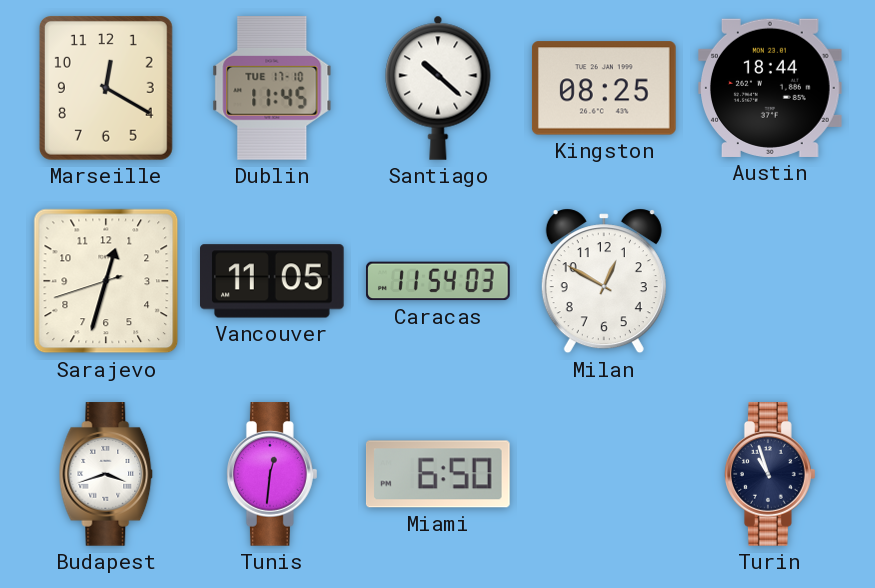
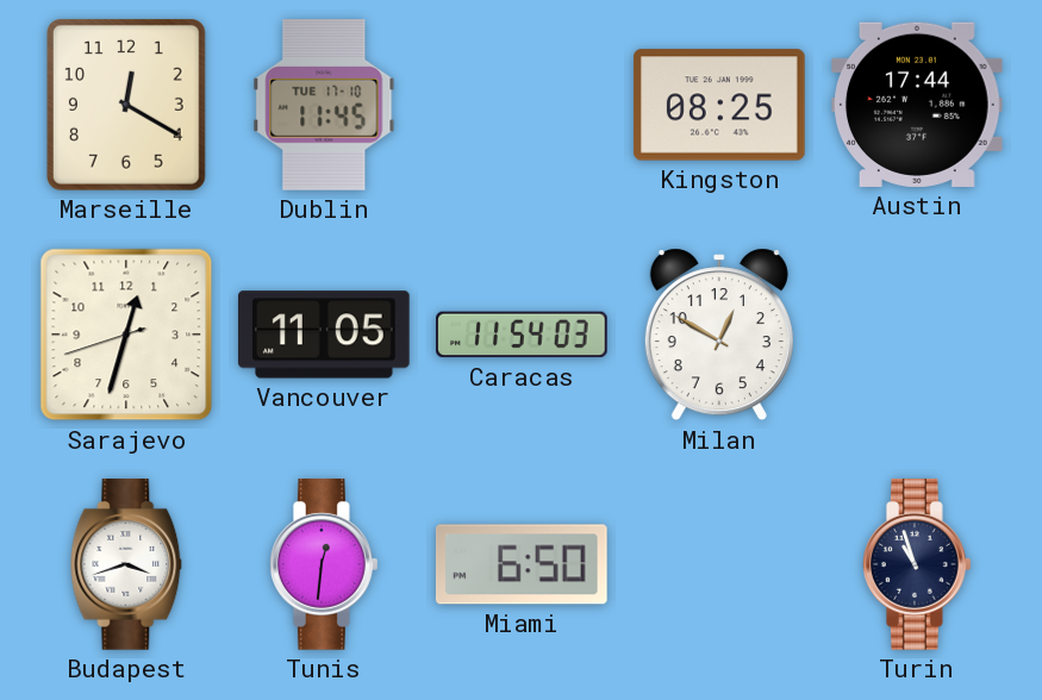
Santiago: 10:22 -> none (438, 88)
Austin: 18:44 -> 17:44 (918, 105)
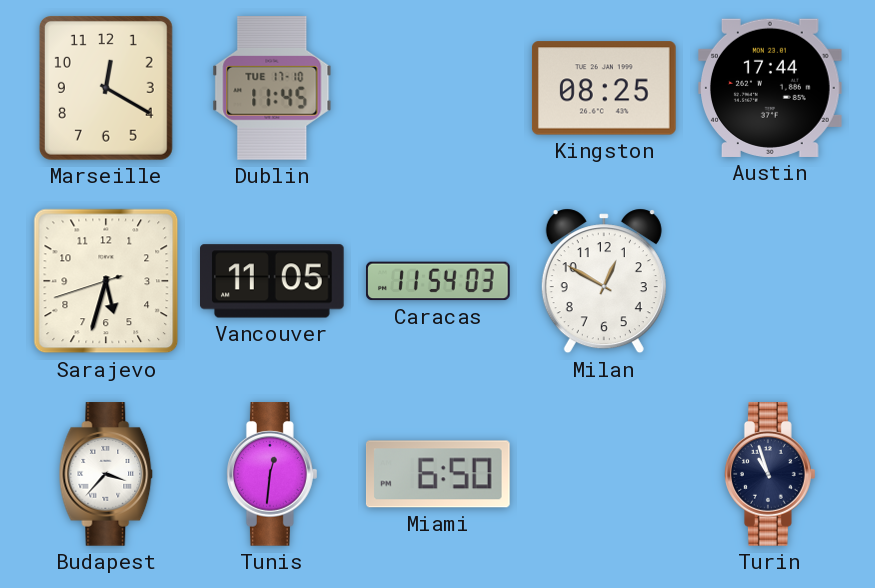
Sarajevo: 12:32 -> 5:32 (106, 281)
Budapest: 3:42 -> 3:37 (106, 474)
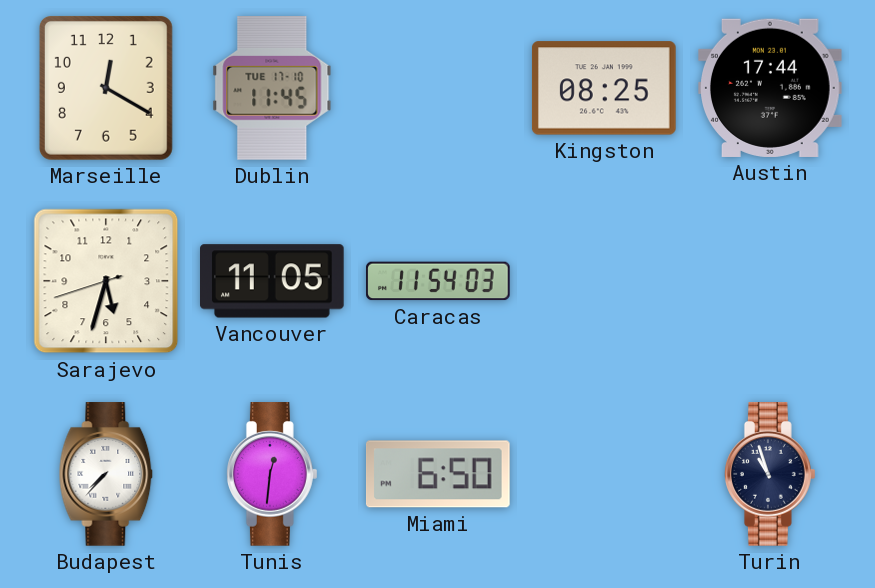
Milan: 12:50 -> none (604, 281)
Budapest: 3:37 -> 7:37 (106, 474)
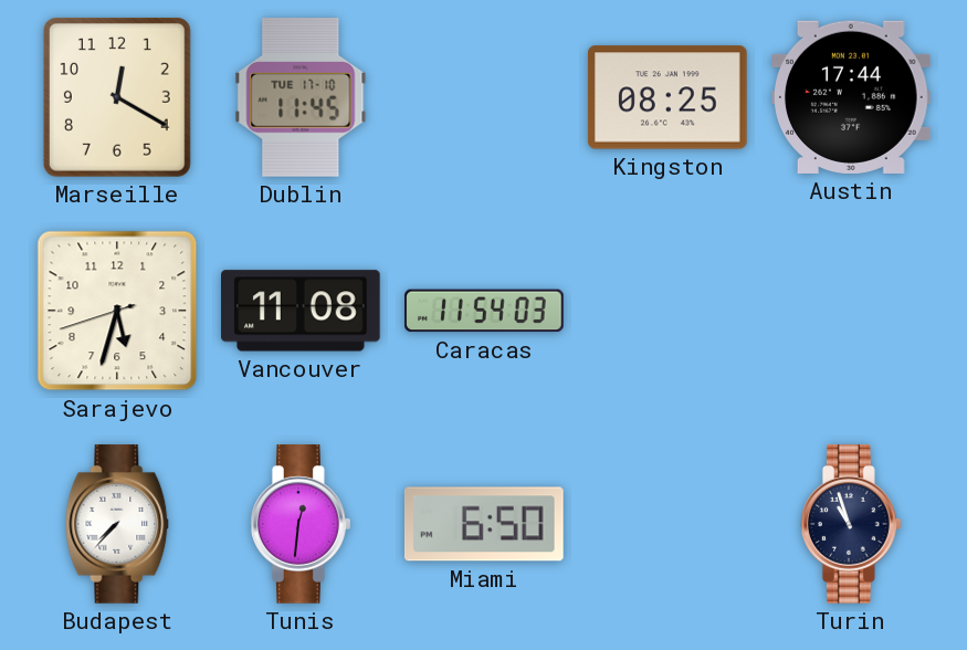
Vancouver: 11:05 -> 11:08 (302, 311)
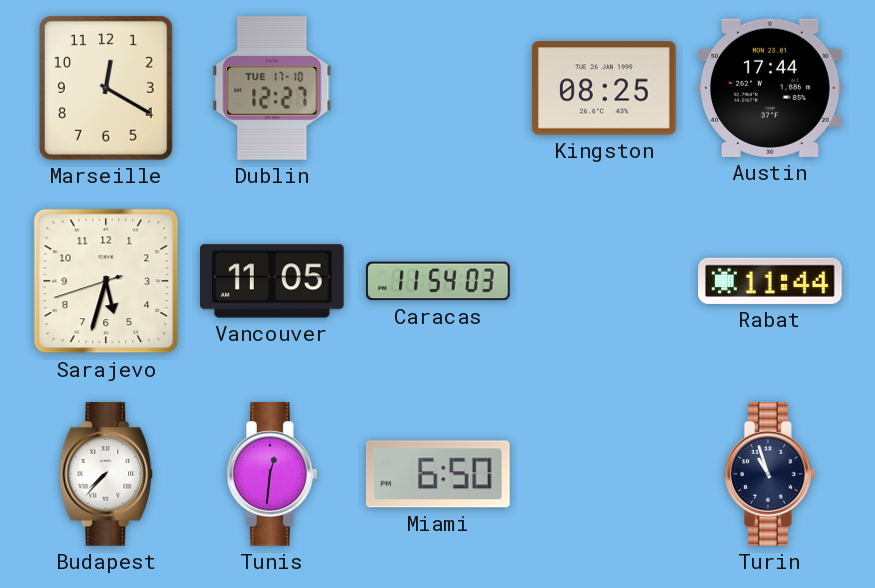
Dublin: 11:45 -> 12:27 (272, 89)
Vancouver: 11:08 -> 11:05 (273, 281)
Rabat: none -> 11:44 (770, 281)
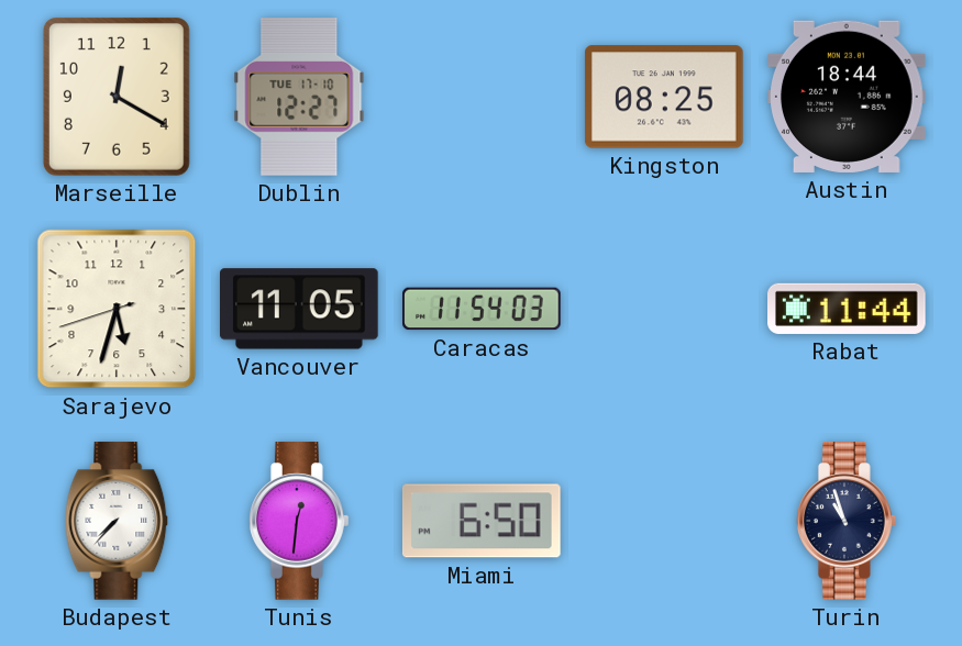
Austin: 17:44 -> 18:44 (848, 97)
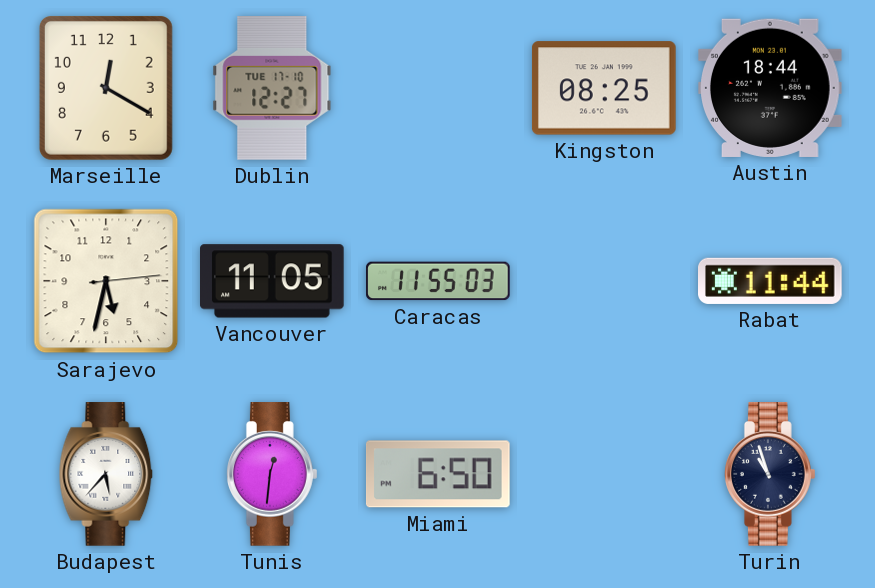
Sarajevo: 5:32:42 -> 5:32:14 (106, 281)
Caracas: 11:54 -> 11:55 (438, 281)
Budapest: 7:37 -> 5:37 (106, 474)
